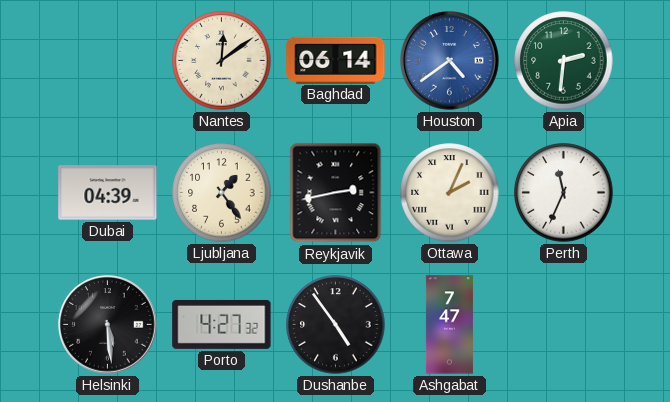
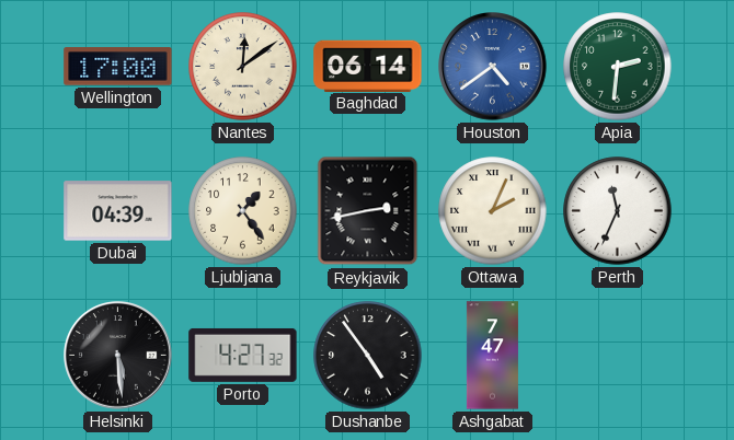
Wellington: none -> 17:00 (118, 67)
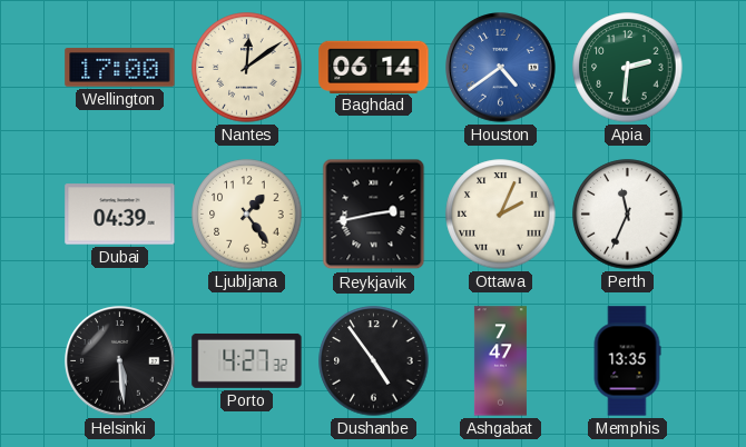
Memphis: none -> 13:35 (627, 361)
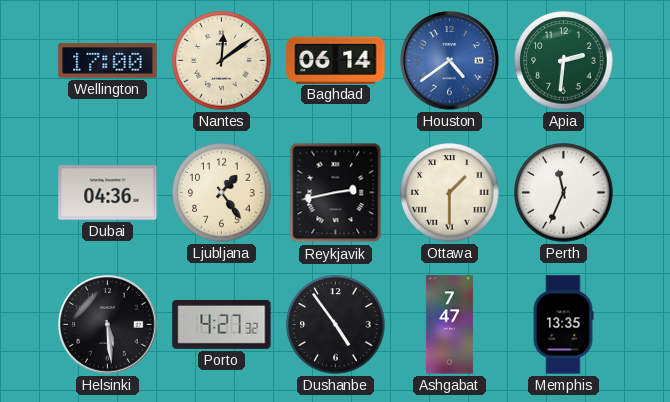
Dubai: 04:39 -> 04:36 (108, 193)
Ottawa: 2:04 -> 1:30 (450, 193)
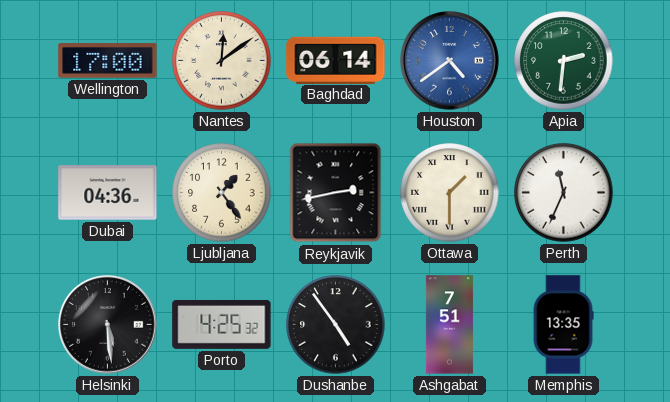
Porto: 4:27 -> 4:25 (222, 324)
Ashgabat: 7:47 -> 7:51 (449, 325)
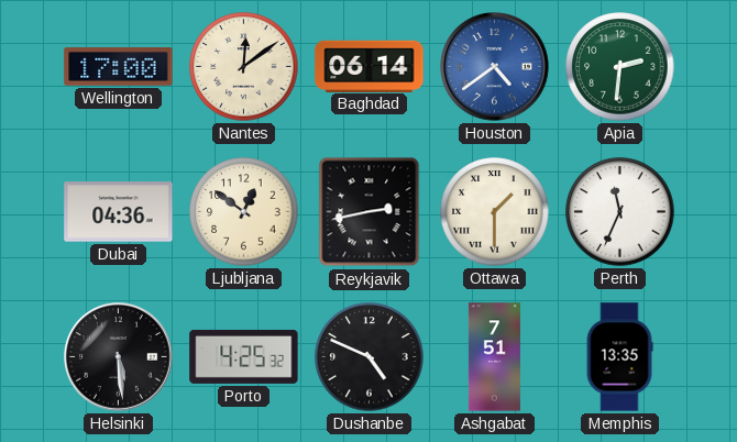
Ljubljana: 1:24 -> 12:51 (244, 212)
Dushanbe: 4:54 -> 4:49 (370, 357)
